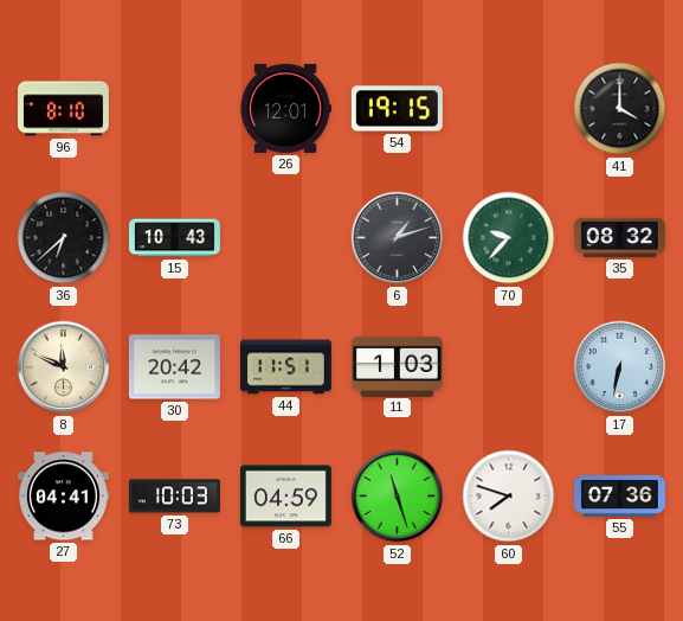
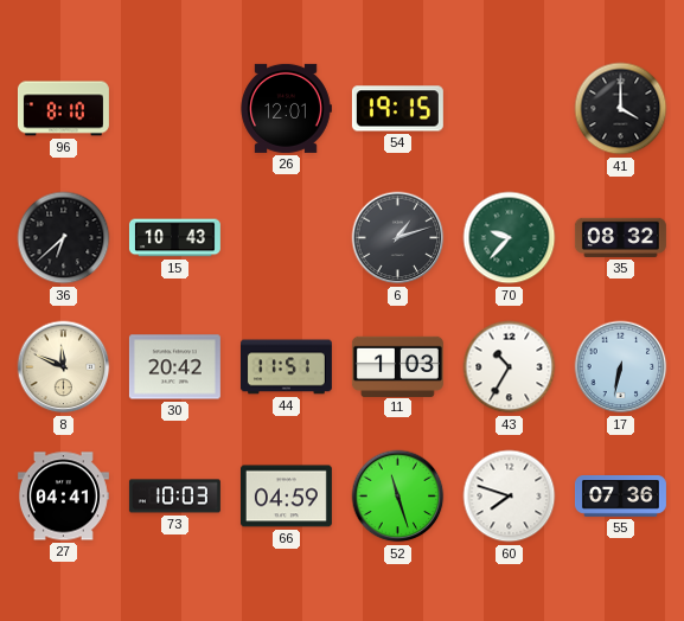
43: none -> 10:35 (510, 367)
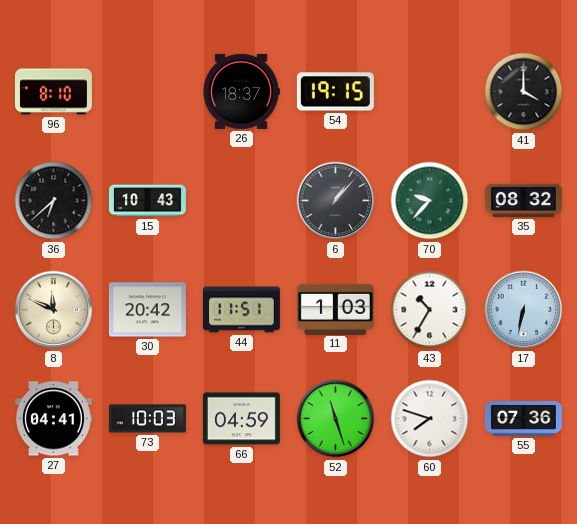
26: 12:01 -> 18:37 (241, 91)
6: 1:12 -> 1:07 (336, 201)
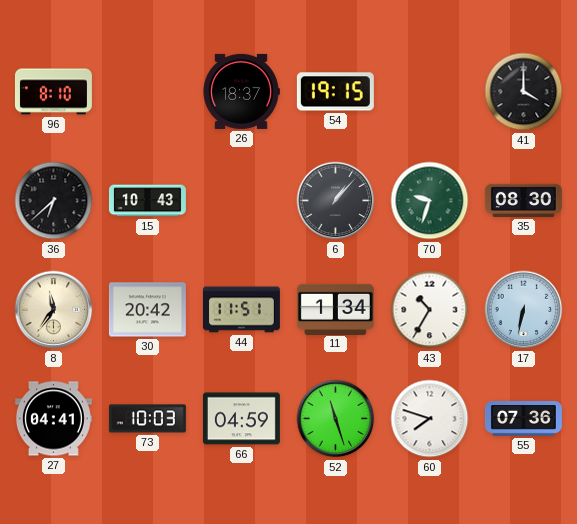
70: 9:37 -> 9:33 (430, 201)
35: 08:32 -> 08:30 (523, 200)
8: 11:49 -> 11:36 (54, 310)
11: 1:03 -> 1:34 (335, 309)
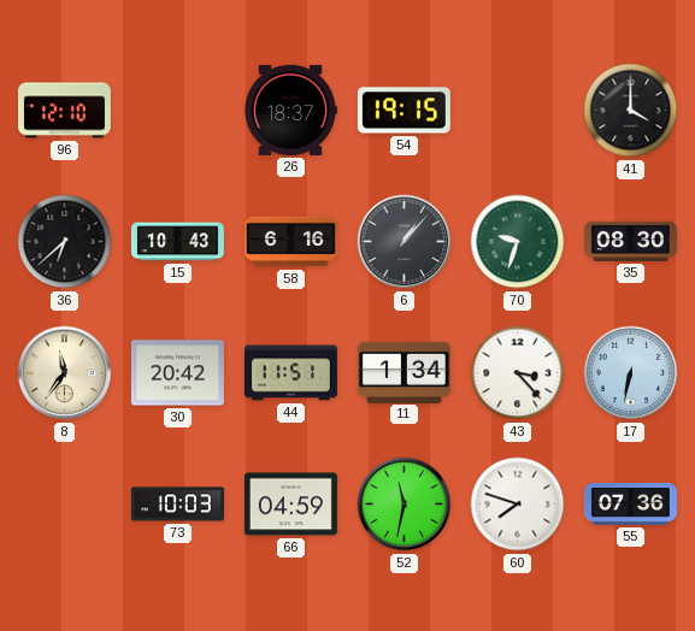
96: 8:10 -> 12:10 (64, 111)
58: none -> 6:16 (290, 242)
43: 10:35 -> 3:23 (518, 373)
27: 04:41 -> none (53, 419)
52: 11:27 -> 11:32 (405, 505)
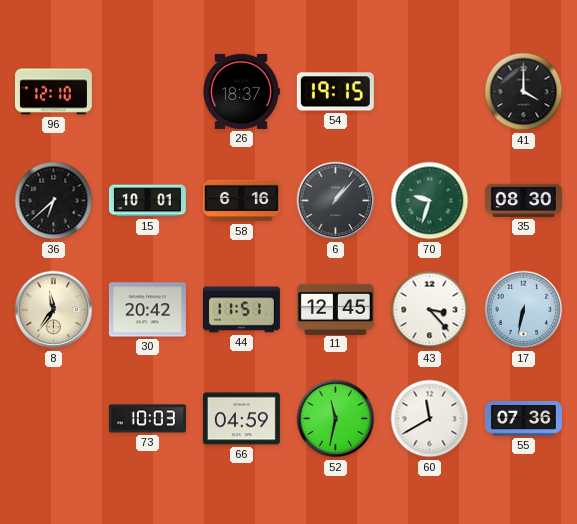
15: 10:43 -> 10:01 (147, 201)
11: 1:34 -> 12:45 (335, 309)
60: 7:48 -> 11:40 (430, 419)
